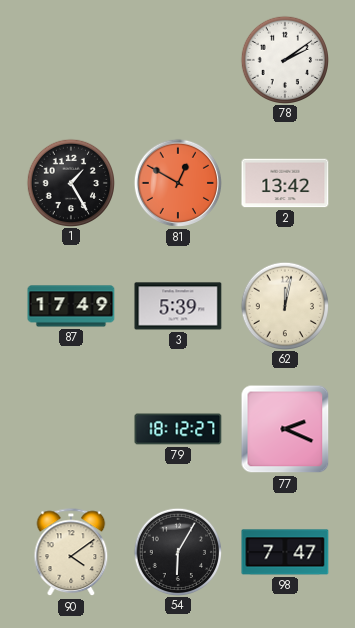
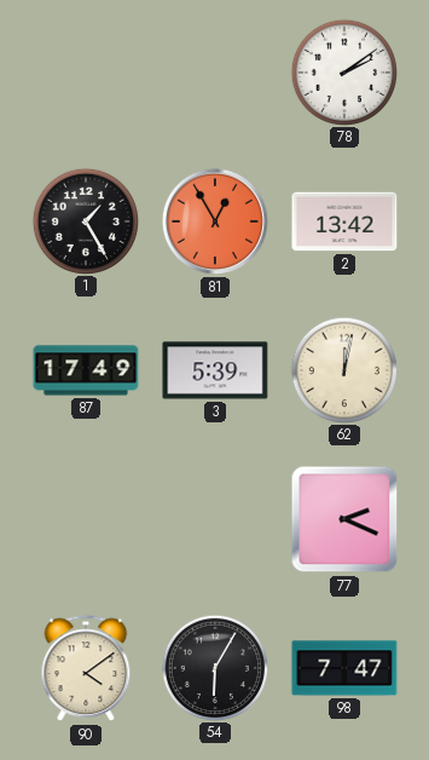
81: 12:50 -> 12:55 (215, 221)
79: 18:12 -> none (178, 429)
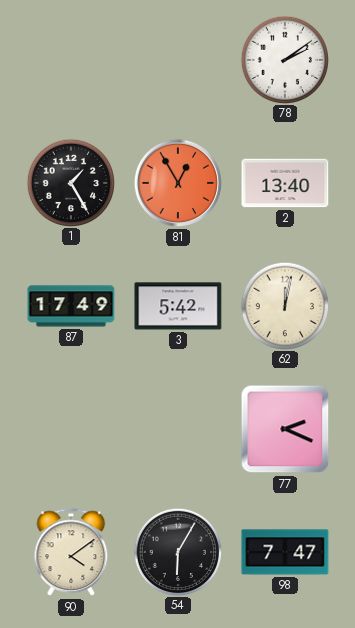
2: 13:42 -> 13:40 (285, 183)
3: 5:39 -> 5:42 (178, 306)
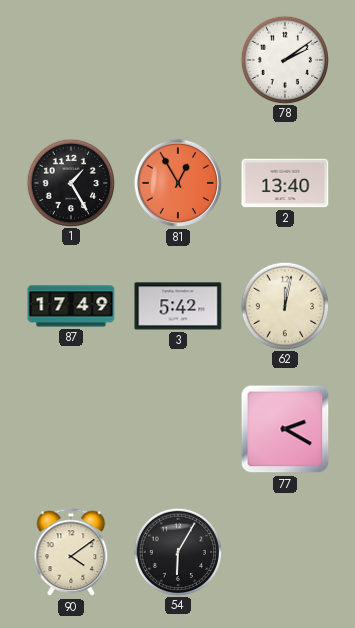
77: 2:19 -> 2:20 (285, 429)
98: 7:47 -> none (285, 552)
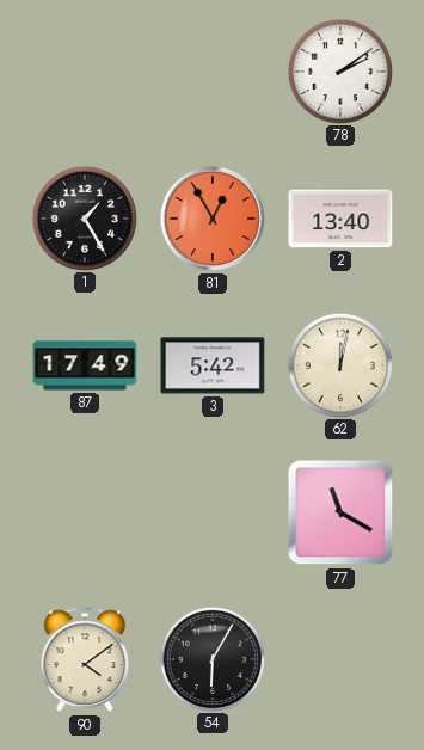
77: 2:20 -> 11:20 (340, 512)
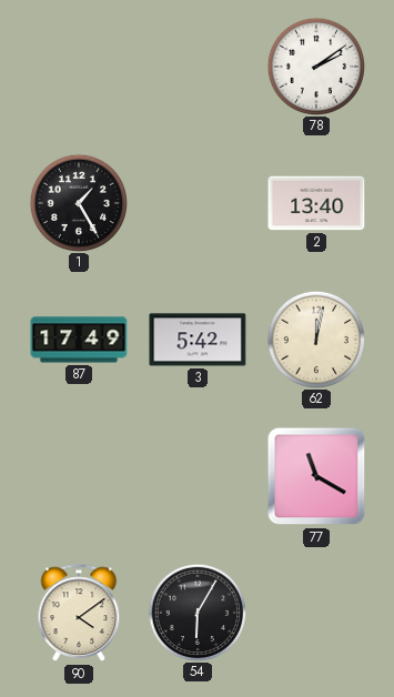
81: 12:55 -> none (213, 219)
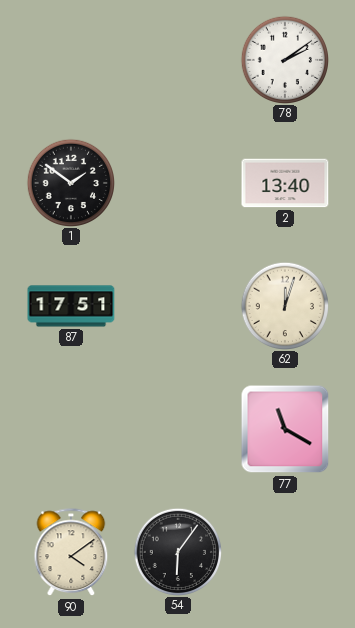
1: 1:25 -> 1:51 (70, 182)
87: 17:49 -> 17:51 (71, 306)
3: 5:42 -> none (198, 340)
62: 12:02 -> 12:03 (284, 305)
54: 6:05 -> 6:06 (177, 551)
